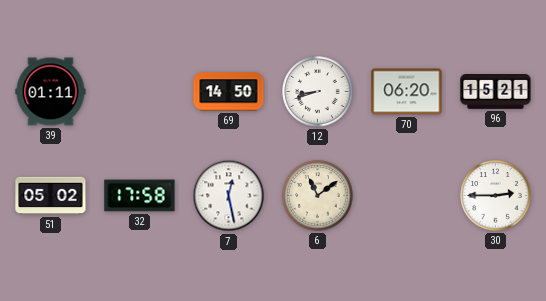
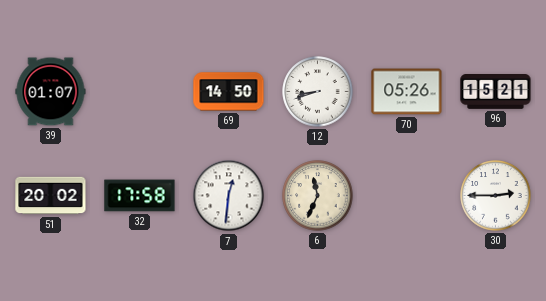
39: 01:11 -> 01:07 (51, 92)
70: 06:20 -> 05:26 (407, 92)
51: 05:02 -> 20:02 (51, 196)
7: 12:28 -> 12:31 (229, 196)
6: 11:09 -> 11:34 (318, 196)
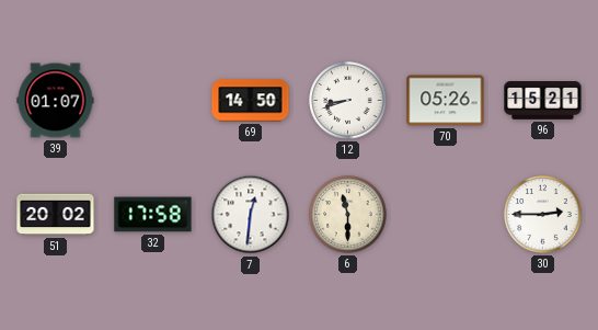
6: 11:34 -> 11:30 (348, 215)
